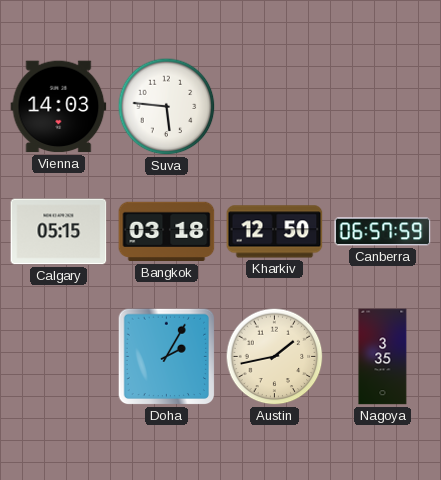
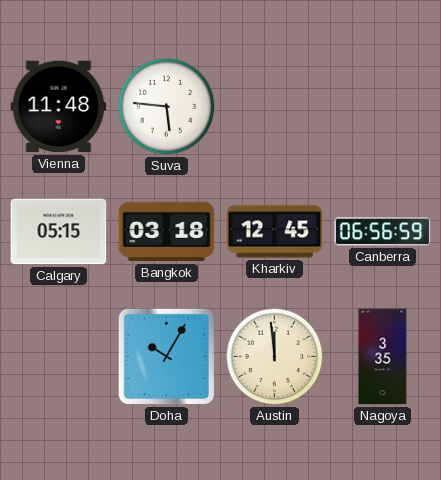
Vienna: 14:03 -> 11:48 (59, 107)
Kharkiv: 12:50 -> 12:45 (275, 232)
Canberra: 06:57 -> 06:56 (383, 232)
Doha: 2:05 -> 10:05 (167, 357)
Austin: 1:43 -> 11:59 (275, 357)
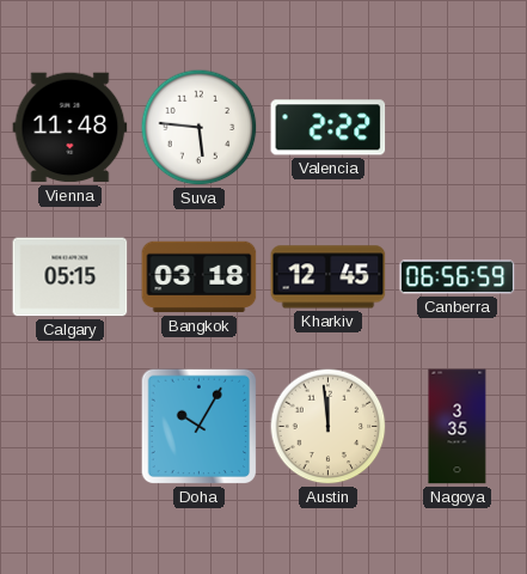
Valencia: none -> 2:22 (329, 128)
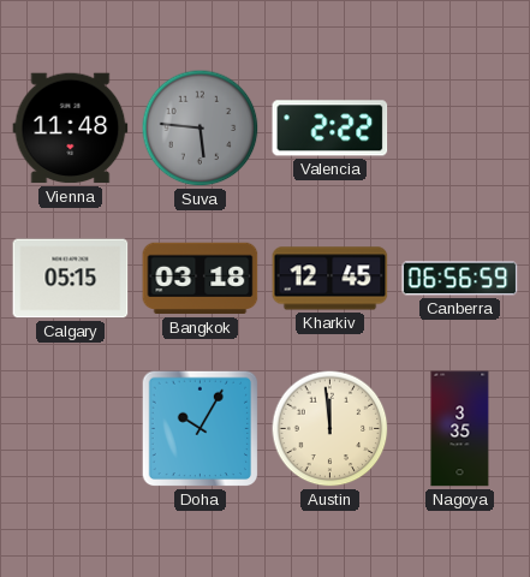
Suva dial: white -> grey (201, 129)
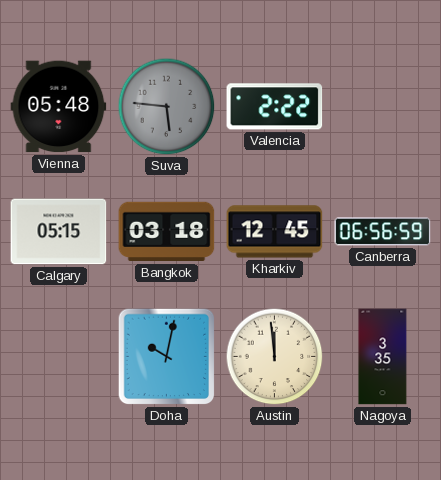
Vienna: 11:48 -> 05:48 (59, 107)
Doha: 10:05 -> 10:02 (167, 357)
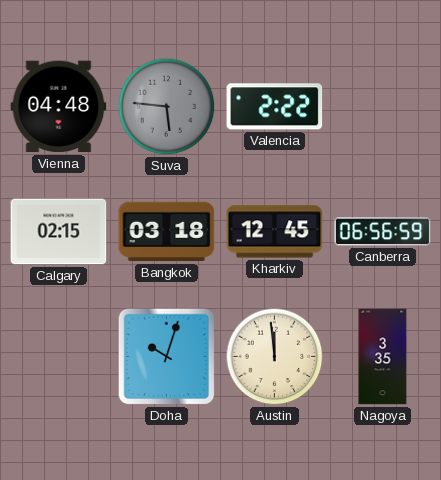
Vienna: 05:48 -> 04:48 (59, 107)
Calgary: 05:15 -> 02:15 (59, 232)
Doha: 10:02 -> 10:03 (167, 357)
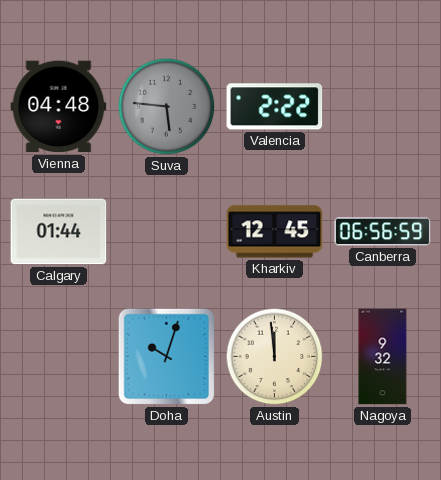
Calgary: 02:15 -> 01:44 (59, 232)
Bangkok: 03:18 -> none (167, 232)
Nagoya: 3:35 -> 9:32 (383, 357)
